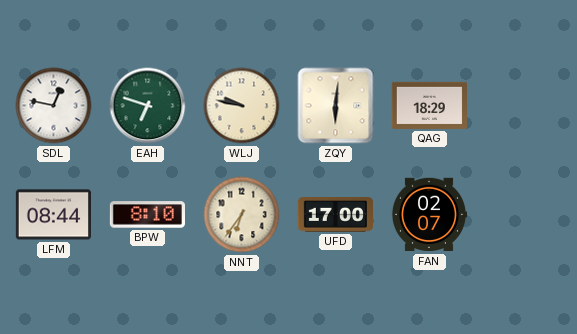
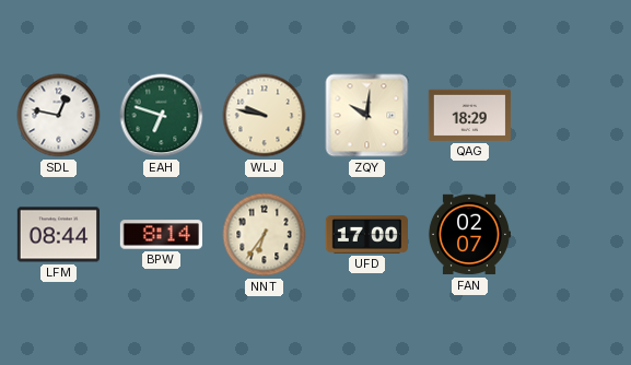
ZQY: 6:01 -> 10:01 (367, 116)
BPW: 8:10 -> 8:14 (161, 235)
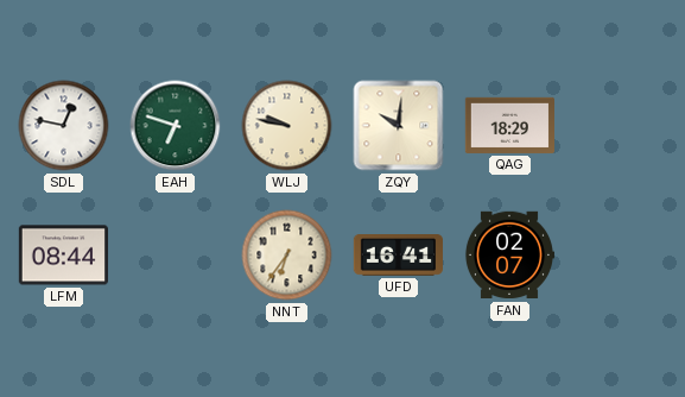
BPW: 8:14 -> none (161, 235)
UFD: 17:00 -> 16:41 (398, 256)
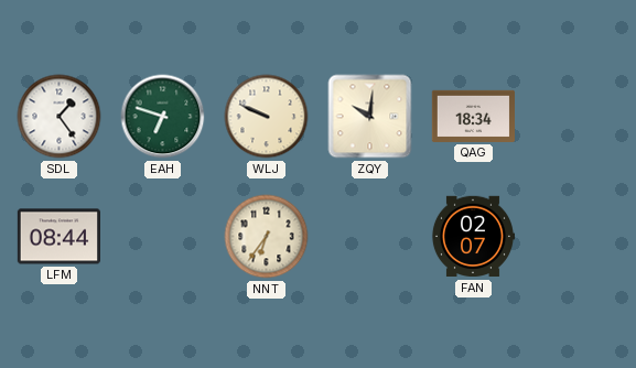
SDL: 12:47 -> 1:24 (60, 117)
WLJ: 9:47 -> 9:49 (267, 117)
QAG: 18:29 -> 18:34 (473, 116)
UFD: 16:41 -> none (398, 256)
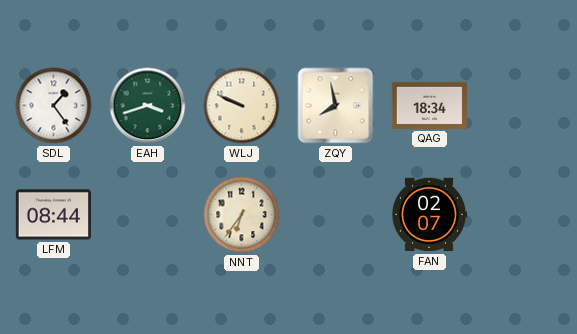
EAH: 6:48 -> 3:42 (148, 106)
ZQY: 10:01 -> 7:58 (336, 106)
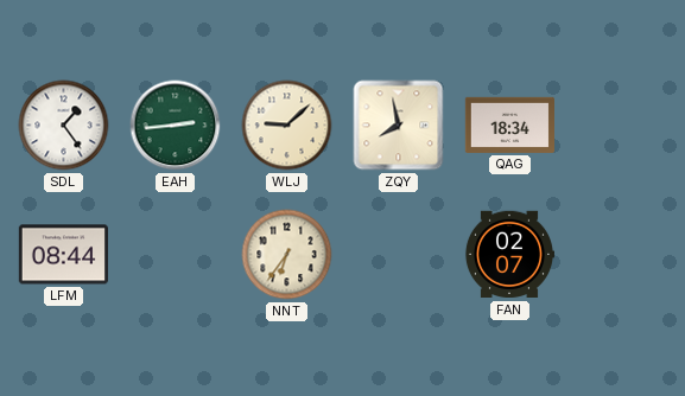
EAH: 3:42 -> 2:44 (176, 126)
WLJ: 9:49 -> 9:08 (287, 126)
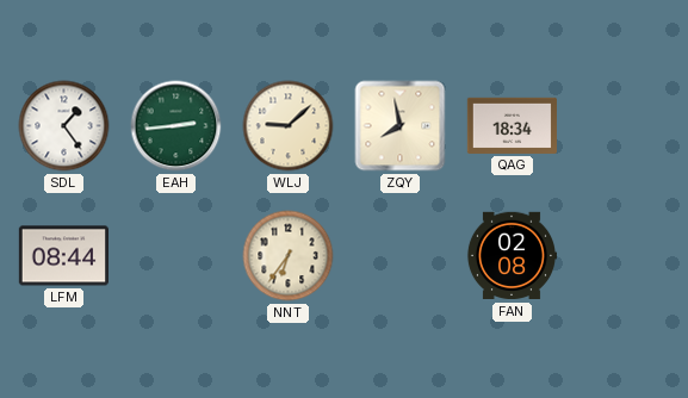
FAN: 02:07 -> 02:08 (510, 256)
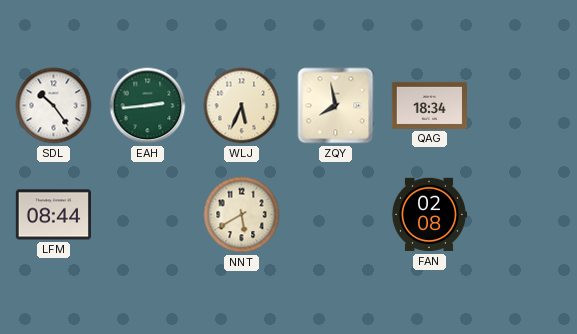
SDL: 1:24 -> 10:24 (54, 106)
WLJ: 9:08 -> 5:34 (242, 106)
NNT: 6:36 -> 5:40 (242, 215)
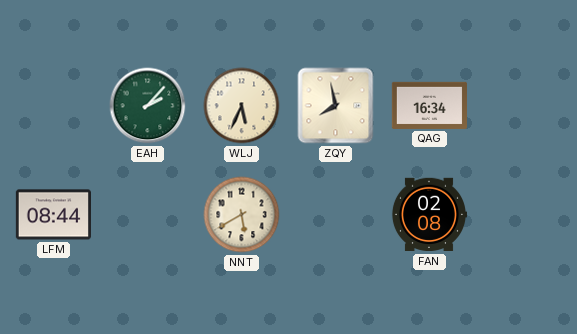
SDL: 10:24 -> none (54, 106)
EAH: 2:44 -> 2:07 (148, 106)
QAG: 18:34 -> 16:34 (429, 105)
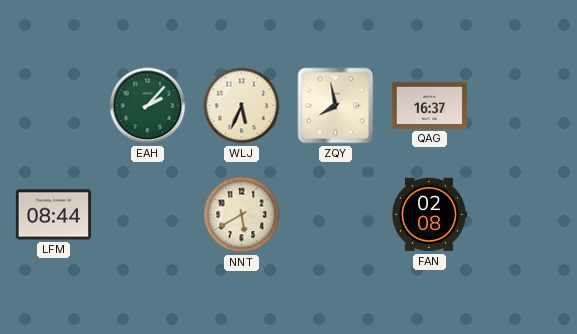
QAG: 16:34 -> 16:37 (429, 105)
